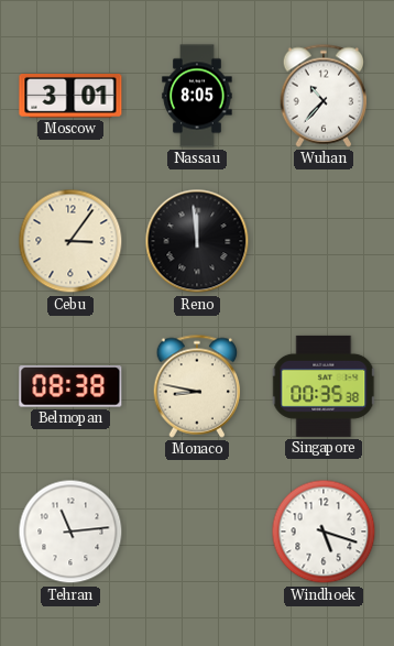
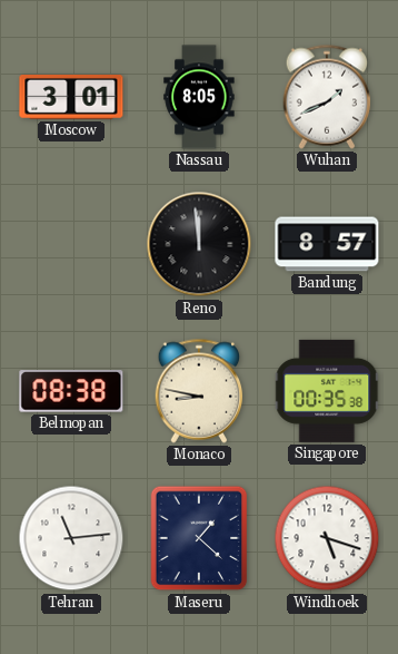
Wuhan: 10:37 -> 1:41 (327, 97)
Cebu: 3:06 -> none (70, 241)
Bandung: none -> 8:57 (327, 244)
Maseru: none -> 1:22 (199, 538)
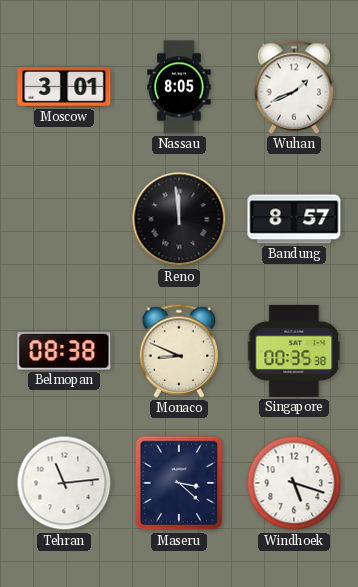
Monaco: 8:47 -> 8:49 (179, 351)
Maseru: 1:22 -> 3:22 (179, 483)
